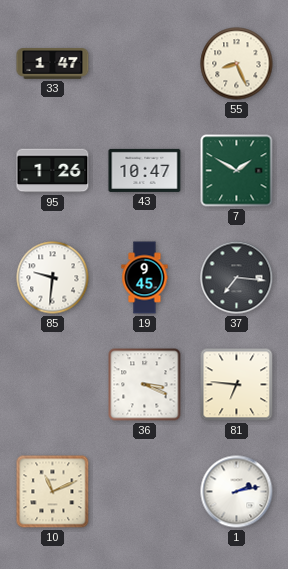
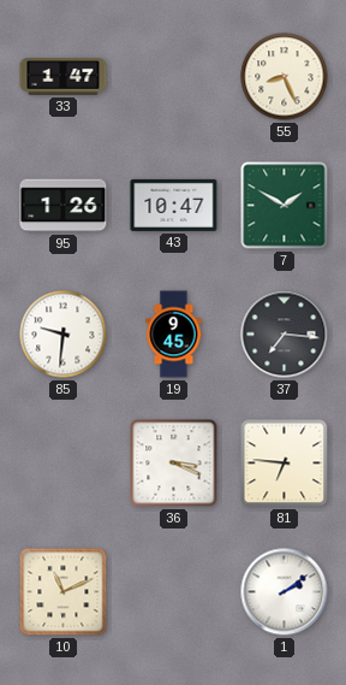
1: 2:13 -> 2:09 (285, 592)
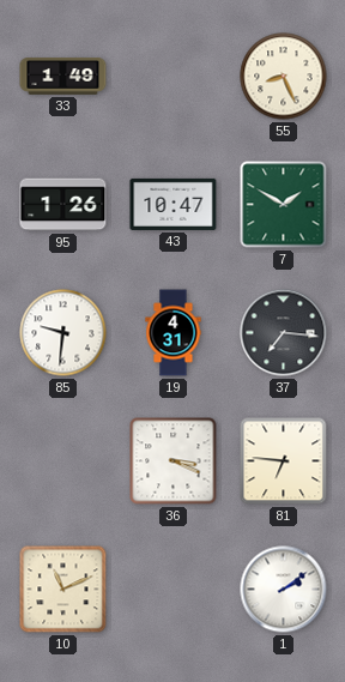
33: 1:47 -> 1:49 (63, 77)
19: 9:45 -> 4:31 (174, 333)
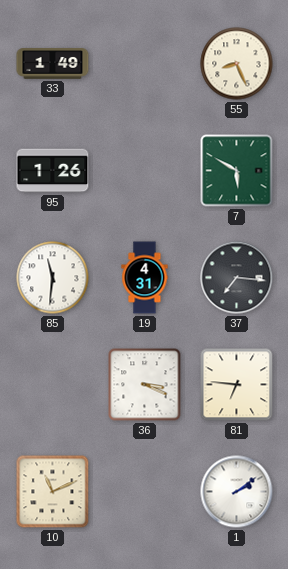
43: 10:47 -> none (174, 204)
7: 1:50 -> 5:50 (237, 171)
85: 9:31 -> 11:31 (53, 278)
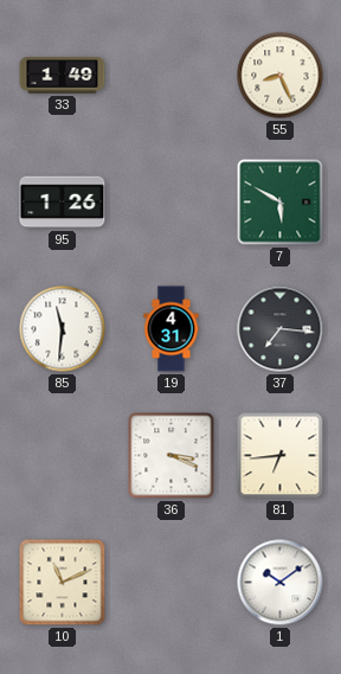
81: 6:46 -> 6:44 (281, 456)
1: 2:09 -> 10:09 (281, 583)
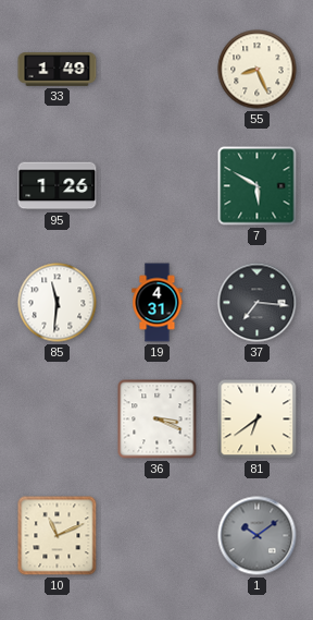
81: 6:44 -> 6:39 (258, 420)
1 dial: white -> grey (258, 536)
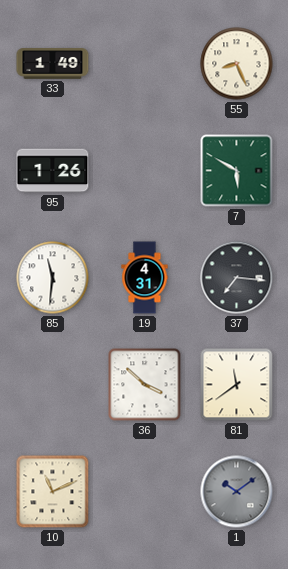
36: 3:19 -> 3:52 (145, 385)
81: 6:39 -> 11:39 (237, 385)
